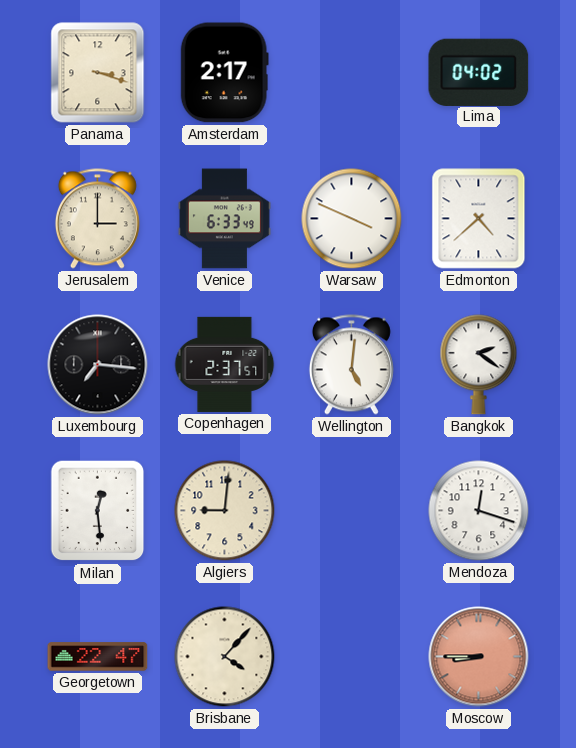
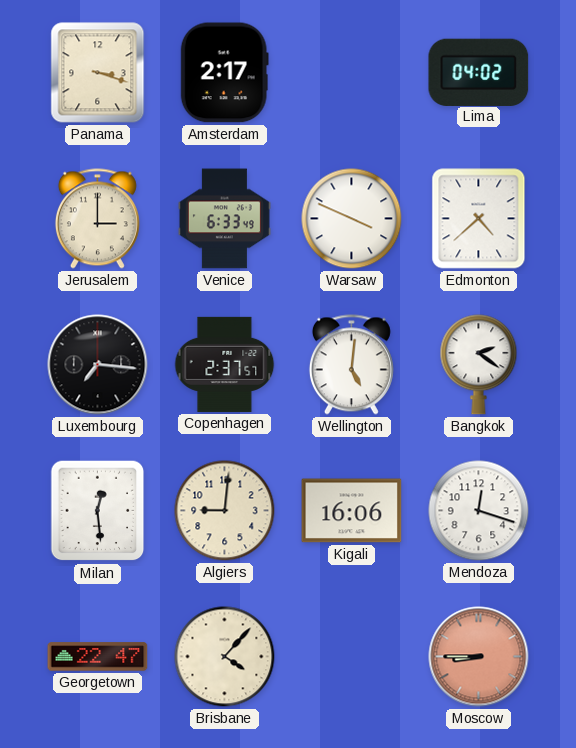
Kigali: none -> 16:06 (352, 511)
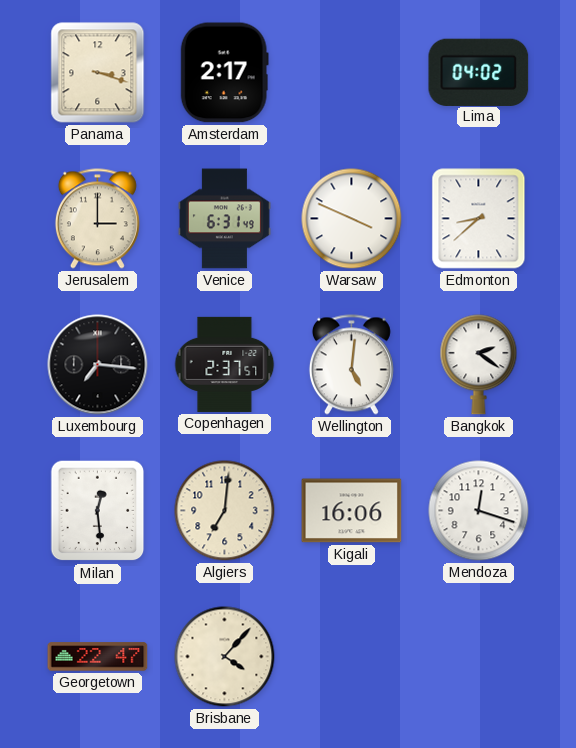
Venice: 6:33 -> 6:31 (224, 219)
Edmonton: 4:38 -> 8:38 (479, 219)
Algiers: 9:01 -> 7:01 (225, 511)
Moscow: 8:45 -> none (479, 657)
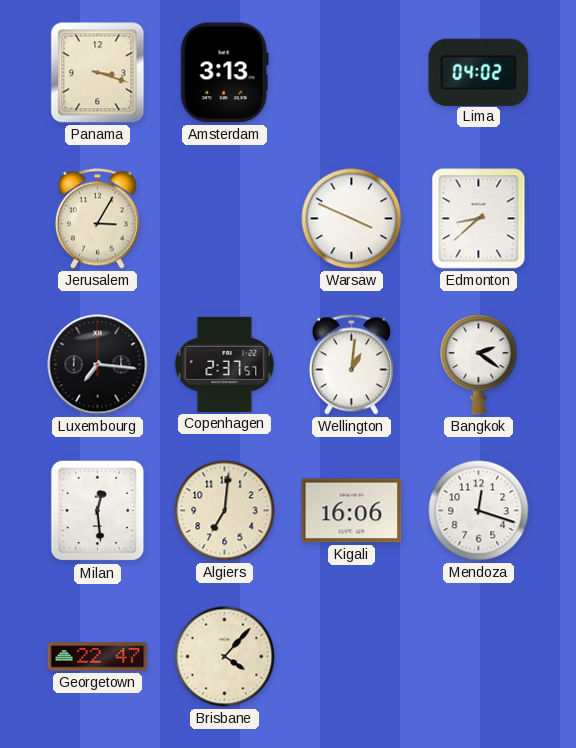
Amsterdam: 2:17 -> 3:13 (224, 73)
Jerusalem: 3:00 -> 3:05 (97, 219)
Venice: 6:31 -> none (224, 219)
Wellington: 5:01 -> 1:01 (351, 365)
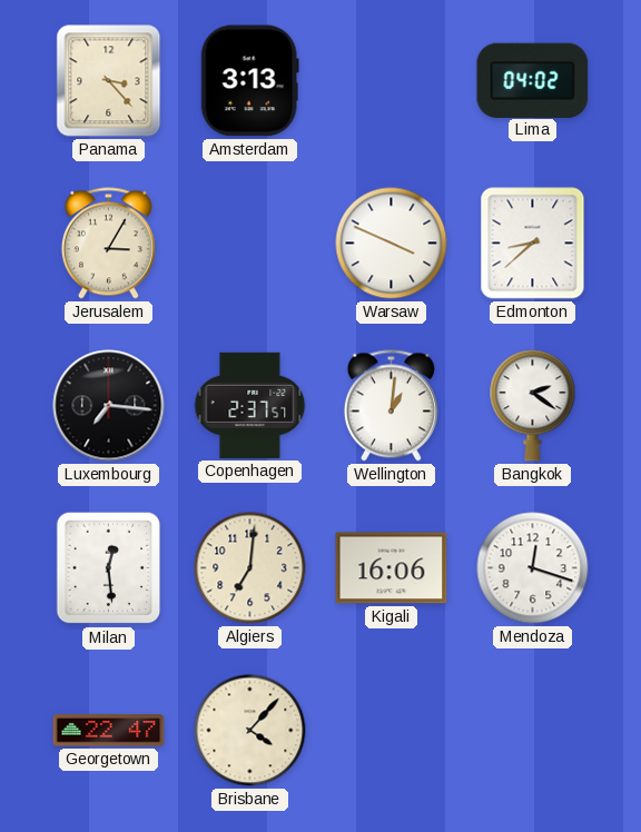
Panama: 3:18 -> 3:23 (109, 81)
